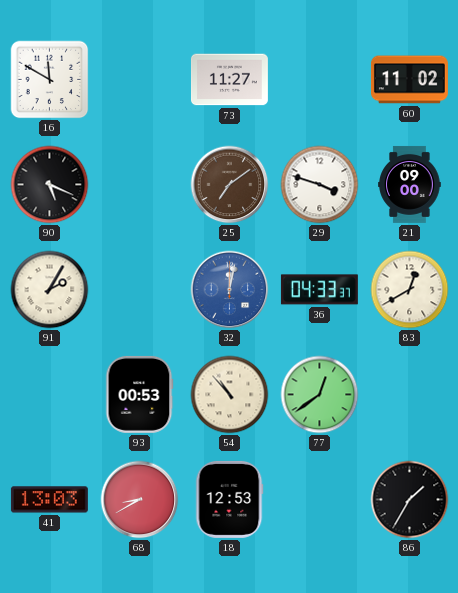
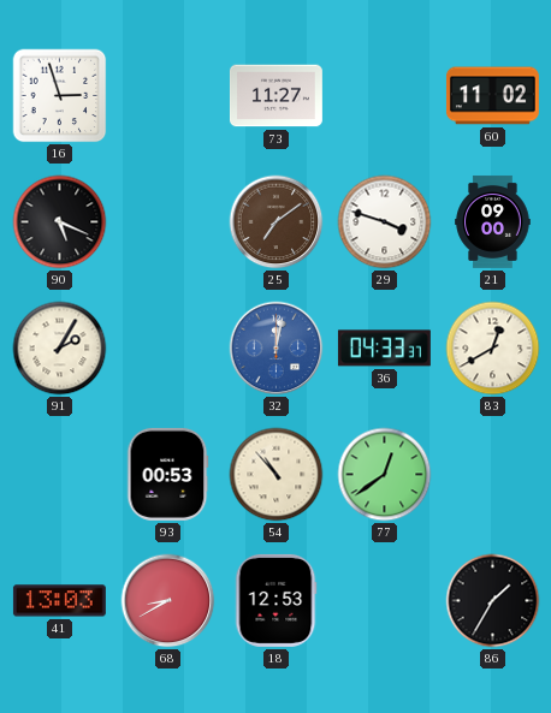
16: 11:50 -> 2:57 (60, 96)
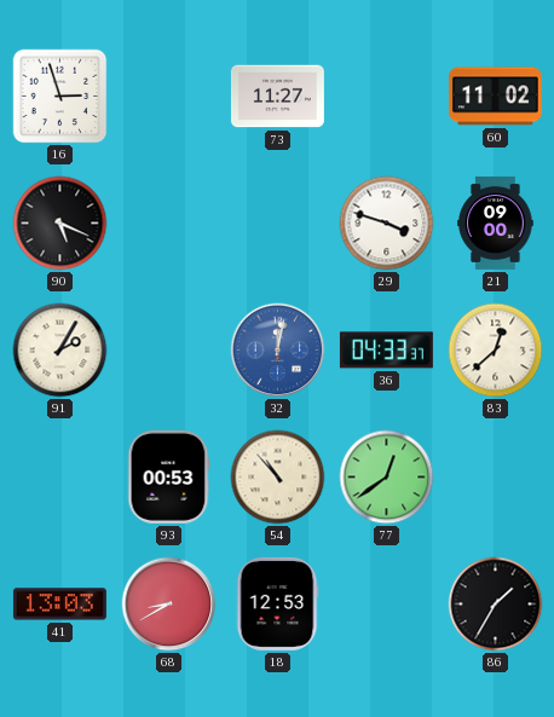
25: 7:09 -> none (277, 222)
83: 12:40 -> 12:38 (496, 351)
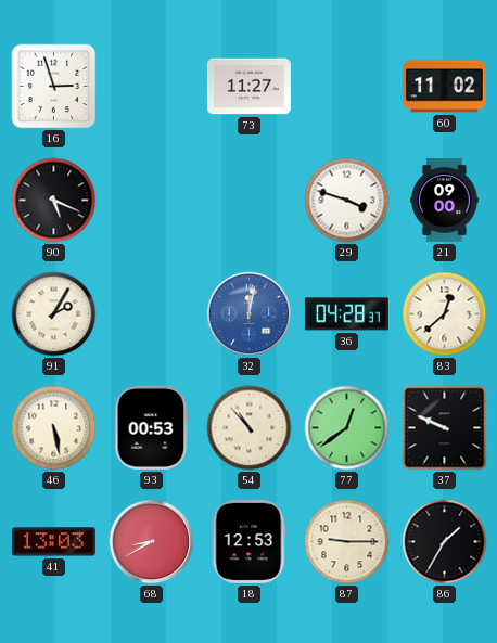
36: 04:33 -> 04:28 (346, 314)
46: none -> 5:28 (54, 428)
37: none -> 9:49 (445, 428)
87: none -> 9:15 (347, 542)
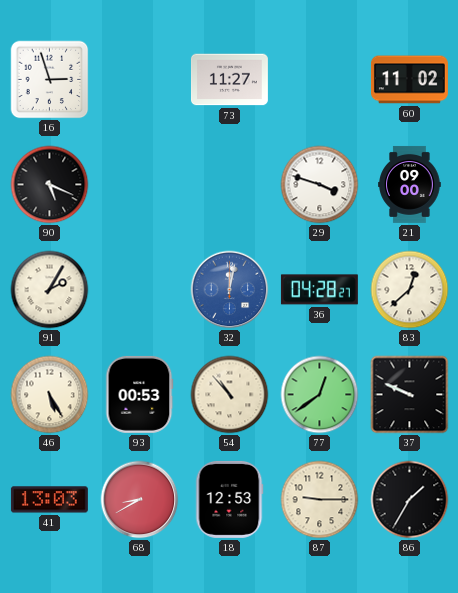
36: 04:28:37 -> 04:28:27 (319, 290)
46: 5:28 -> 5:25 (50, 395)
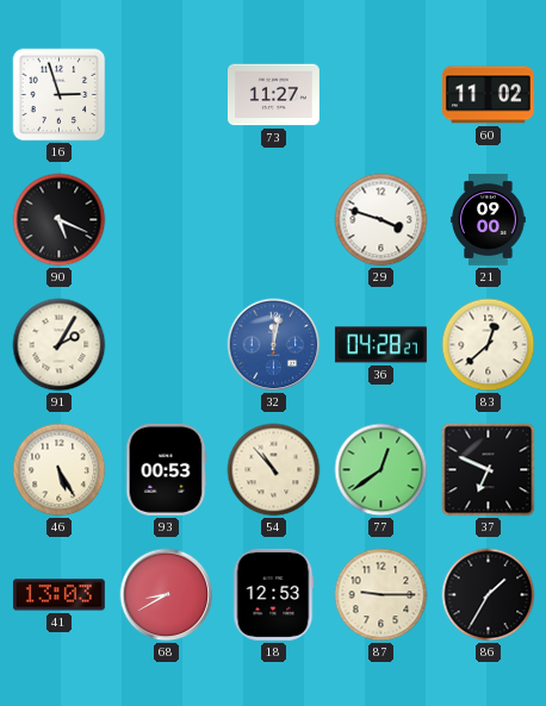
37: 9:49 -> 6:49 (489, 470)
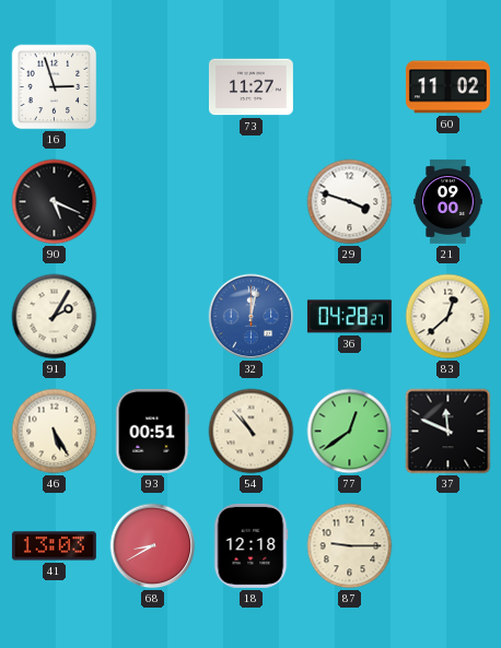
93: 00:53 -> 00:51 (152, 431)
37: 6:49 -> 11:49 (448, 432)
18: 12:53 -> 12:18 (250, 545)
86: 1:35 -> none (489, 595)
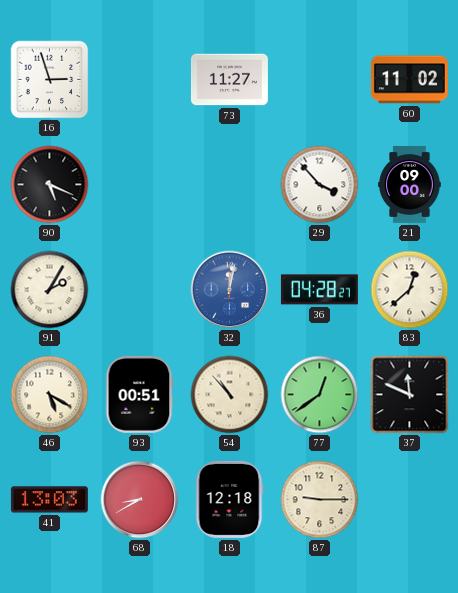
29: 3:48 -> 3:53 (320, 185)
46: 5:25 -> 5:20 (50, 395)
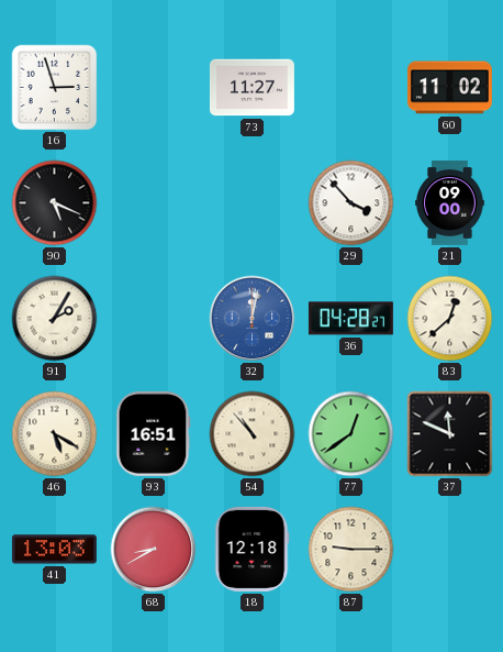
93: 00:51 -> 16:51 (153, 433)
